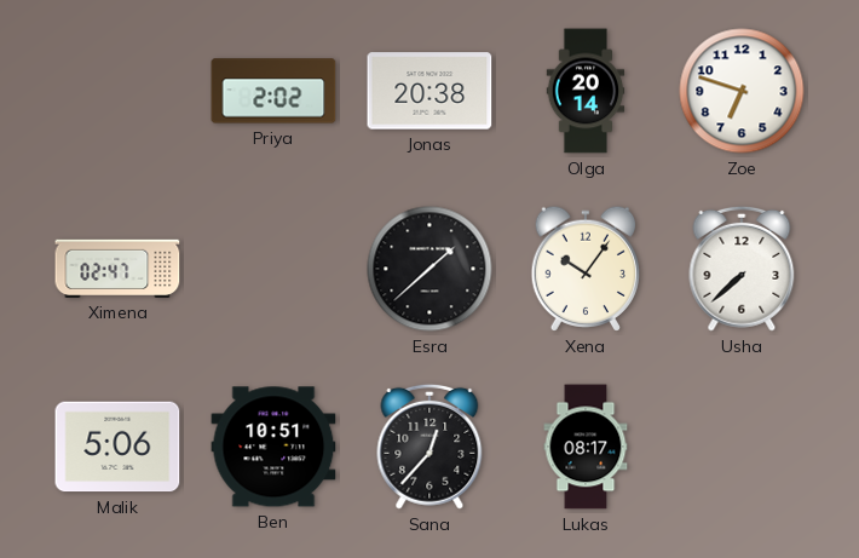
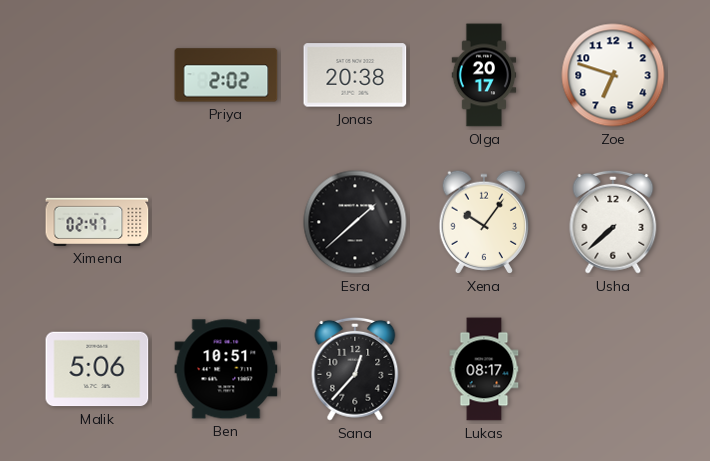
Olga: 20:14 -> 20:17 (484, 75)
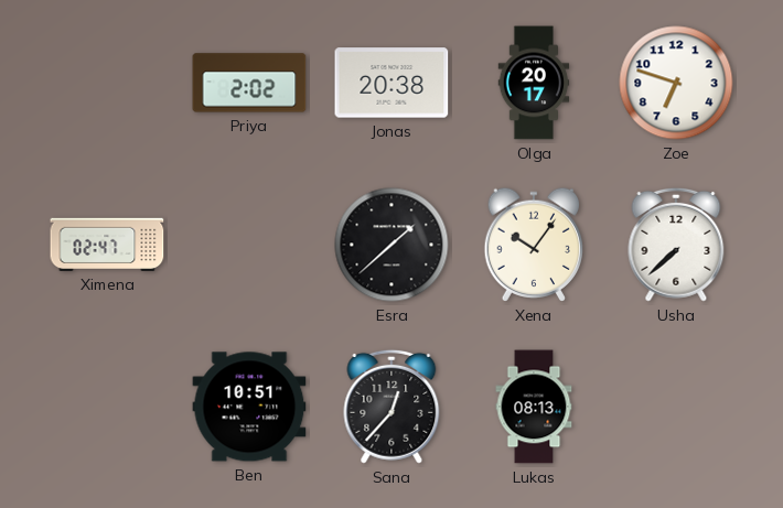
Malik: 5:06 -> none (97, 369)
Lukas: 08:17 -> 08:13 (534, 407)
